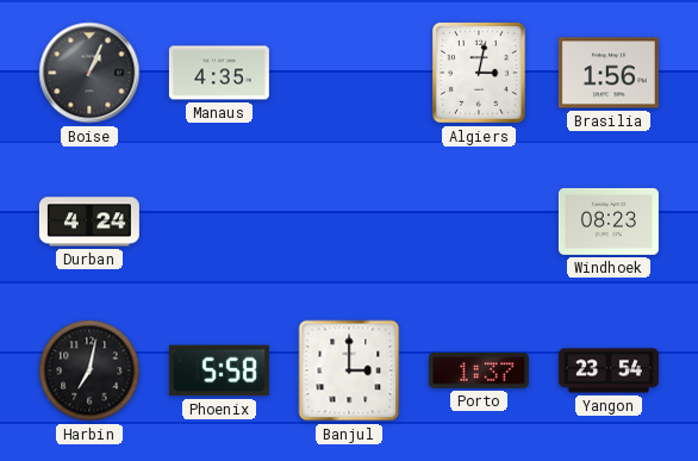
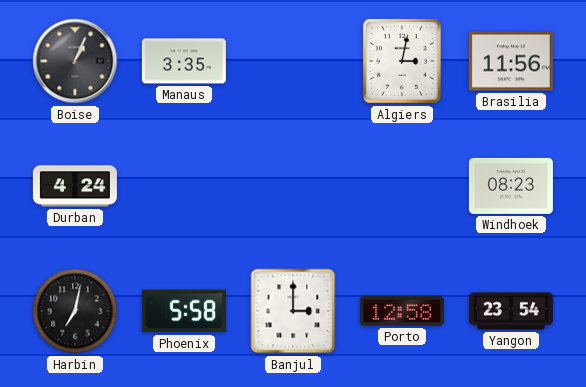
Manaus: 4:35 -> 3:35 (184, 61)
Brasilia: 1:56 -> 11:56 (511, 61)
Porto: 1:37 -> 12:58 (402, 311)
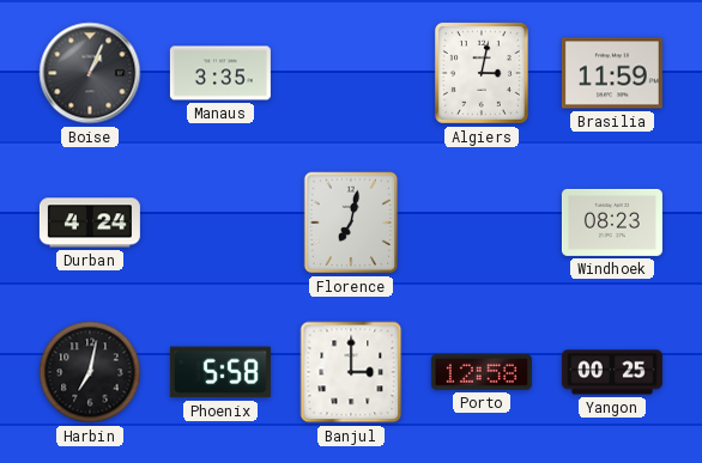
Brasilia: 11:56 -> 11:59 (612, 73)
Florence: none -> 7:02 (351, 223)
Yangon: 23:54 -> 00:25 (612, 372)
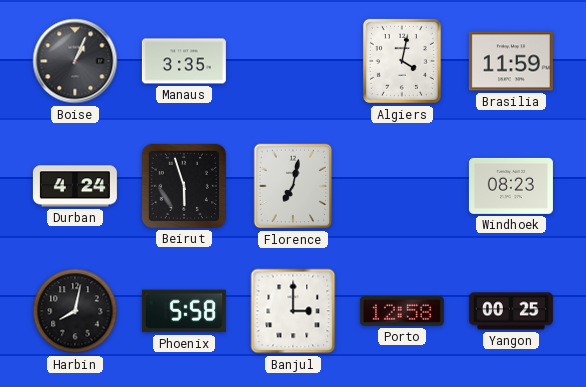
Algiers: 3:02 -> 4:02 (402, 61)
Beirut: none -> 5:57 (184, 186)
Harbin: 7:02 -> 8:02 (75, 311)
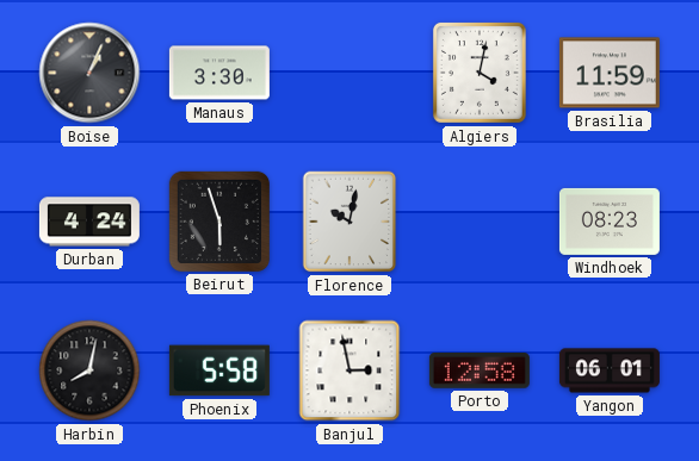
Manaus: 3:35 -> 3:30 (219, 73)
Florence: 7:02 -> 10:02 (349, 222)
Banjul: 3:00 -> 2:58 (349, 370)
Yangon: 00:25 -> 06:01 (610, 370)
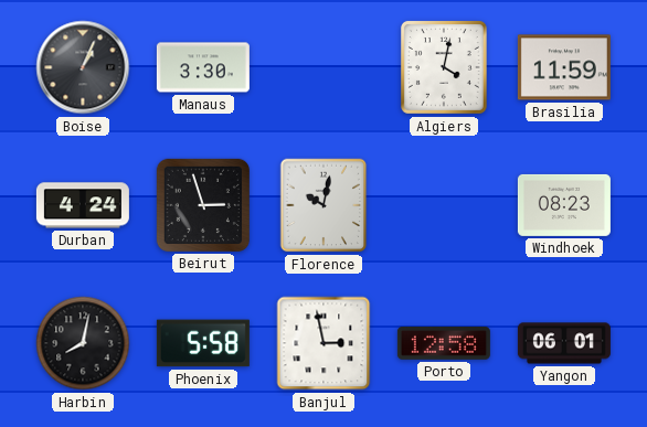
Beirut: 5:57 -> 2:57 (203, 205)
